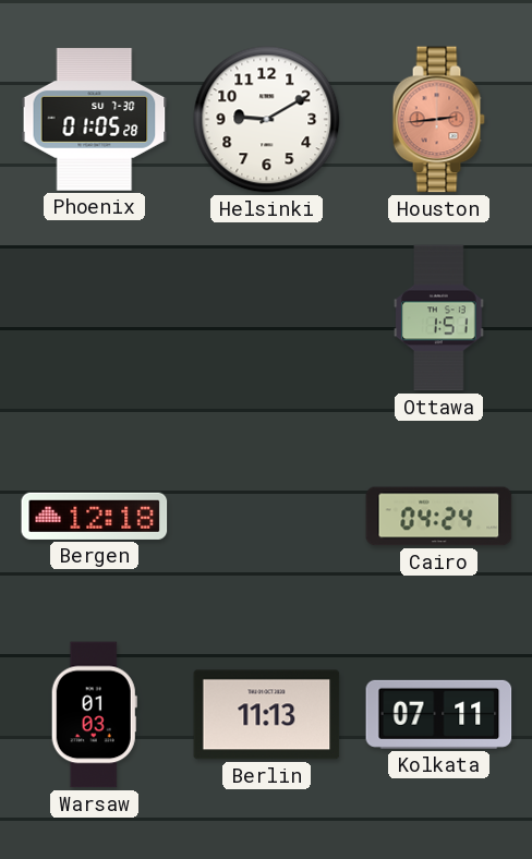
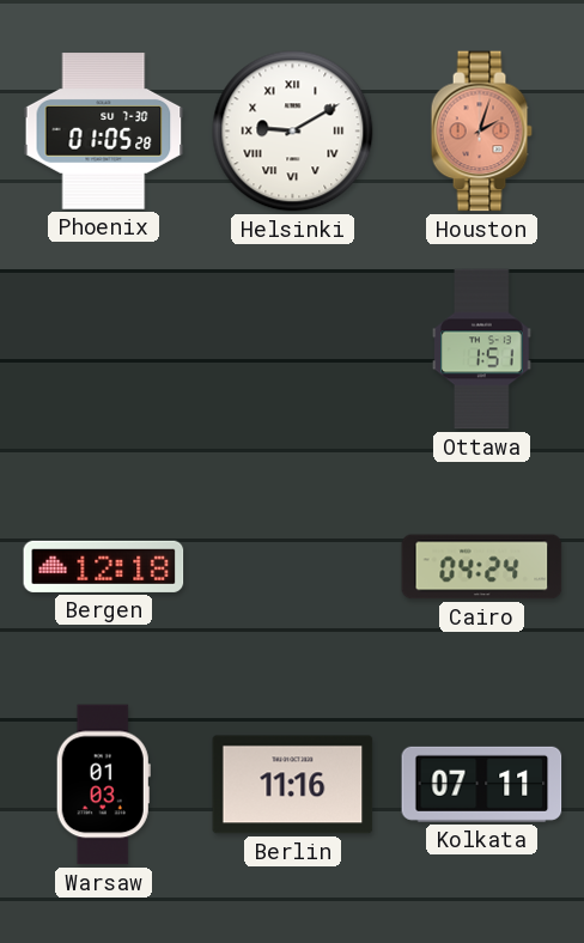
Helsinki numerals: Arabic -> Roman (293, 132)
Houston: 2:44 -> 2:03 (481, 132)
Berlin: 11:13 -> 11:16 (293, 785)
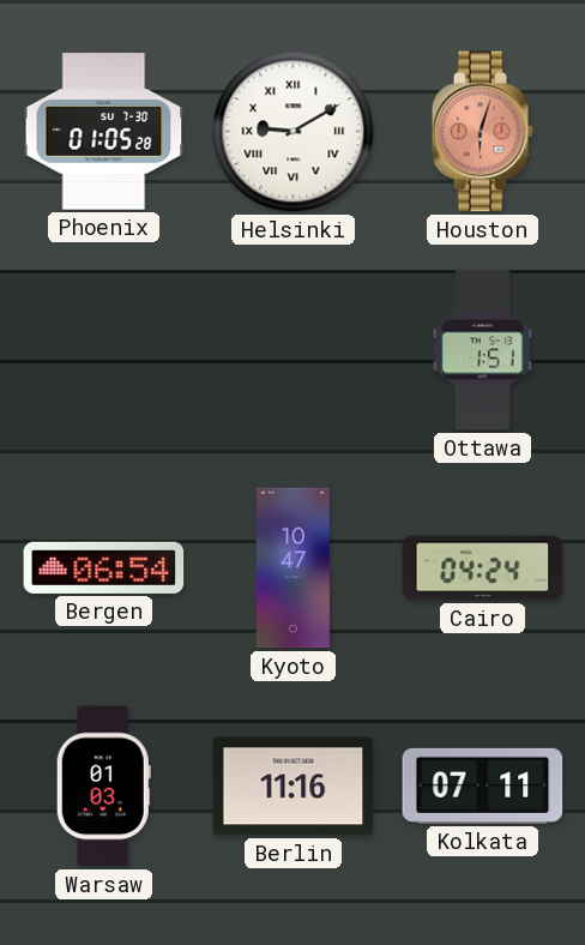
Houston: 2:03 -> 6:03 (482, 132)
Bergen: 12:18 -> 06:54 (104, 567)
Kyoto: none -> 10:47 (292, 568)
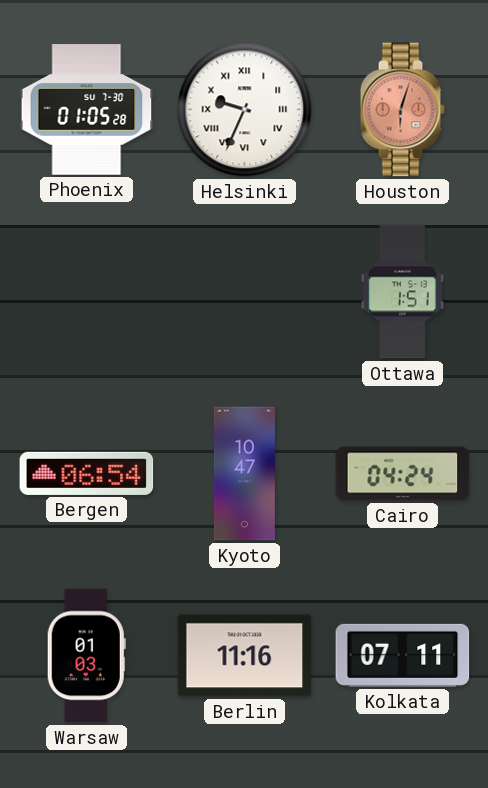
Helsinki: 9:10 -> 9:34 (245, 110)
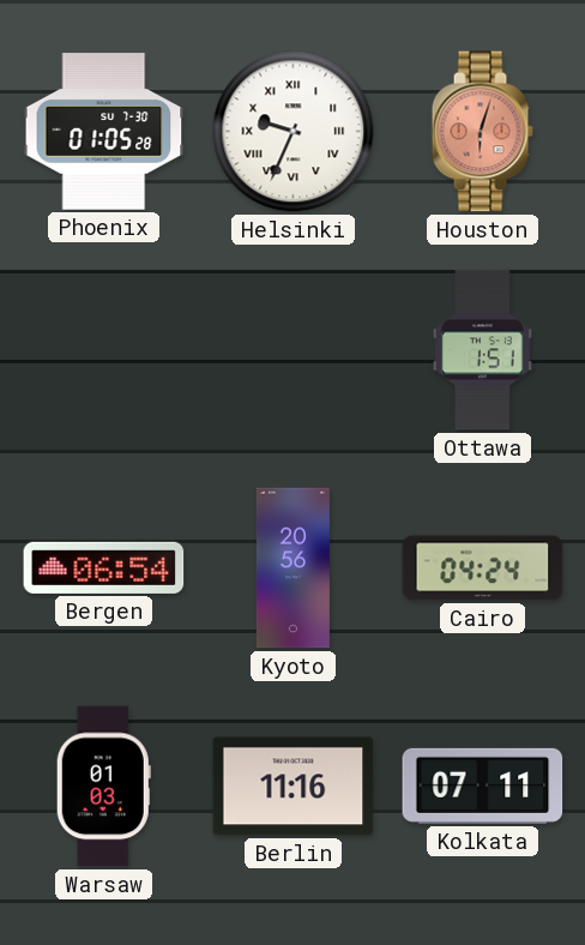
Kyoto: 10:47 -> 20:56 (292, 568)
